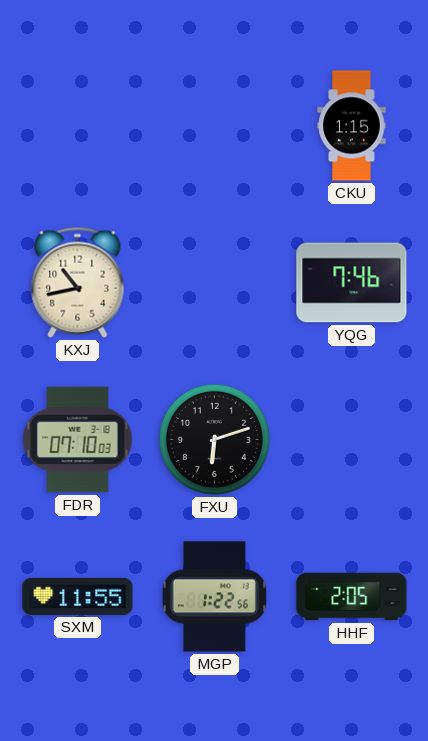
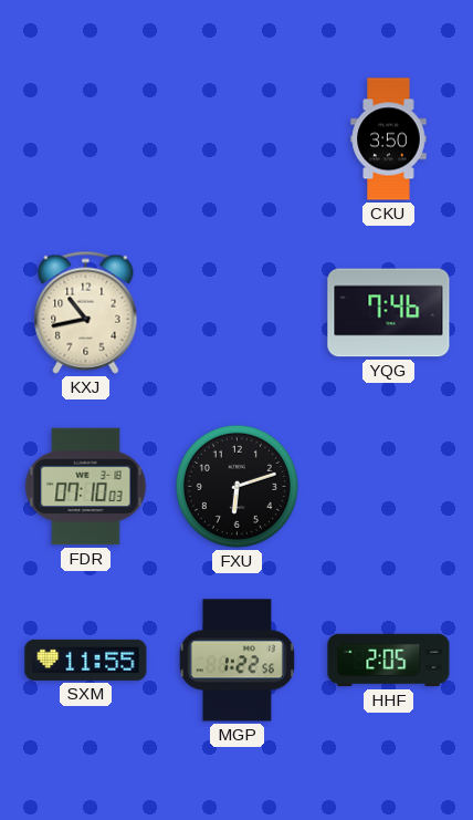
CKU: 1:15 -> 3:50 (389, 139)
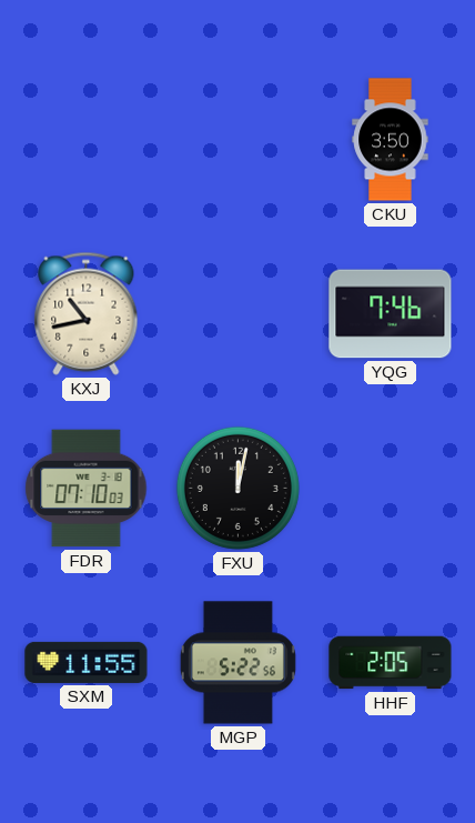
FXU: 6:12 -> 12:02 (238, 488)
MGP: 1:22 -> 5:22 (238, 663)
